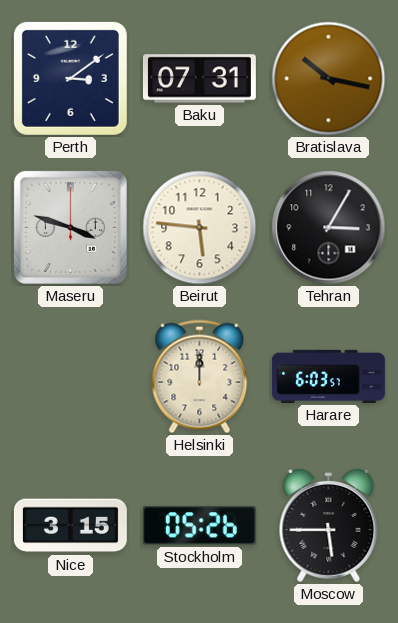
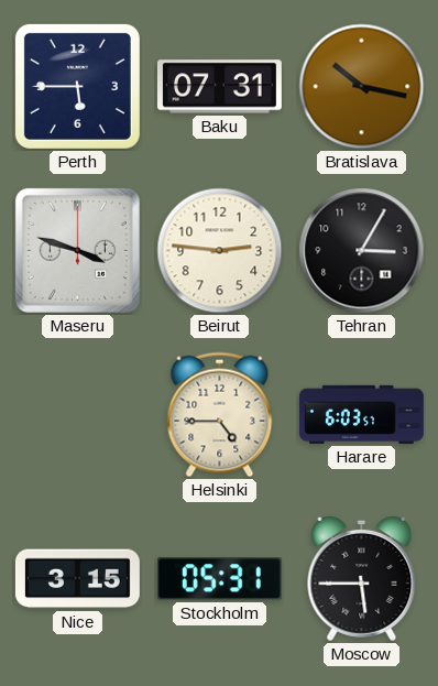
Perth: 3:09 -> 5:45 (77, 86)
Beirut: 5:46 -> 2:46 (220, 251)
Helsinki: 12:00 -> 4:45 (220, 415)
Stockholm: 05:26 -> 05:31 (219, 579)
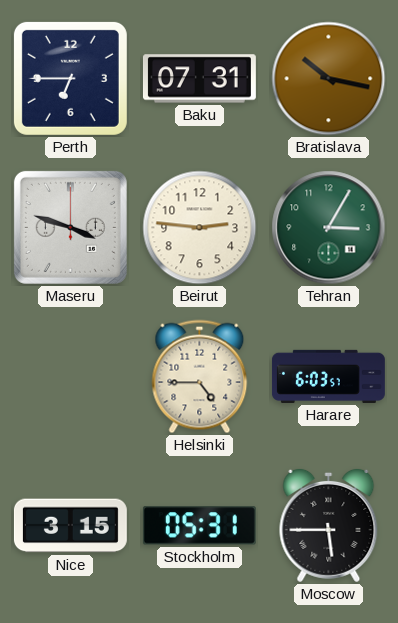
Perth: 5:45 -> 6:45 (70, 78)
Tehran dial: black -> green (329, 228)
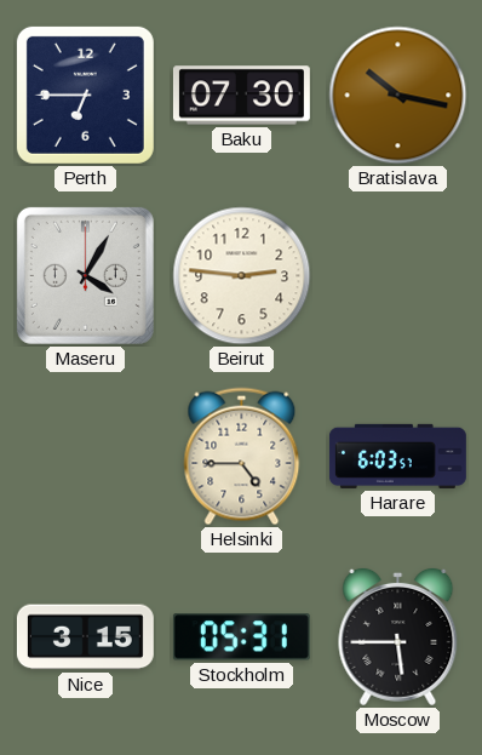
Baku: 07:31 -> 07:30 (241, 96)
Maseru: 3:48 -> 4:05 (85, 275)
Tehran: 3:05 -> none (329, 228)
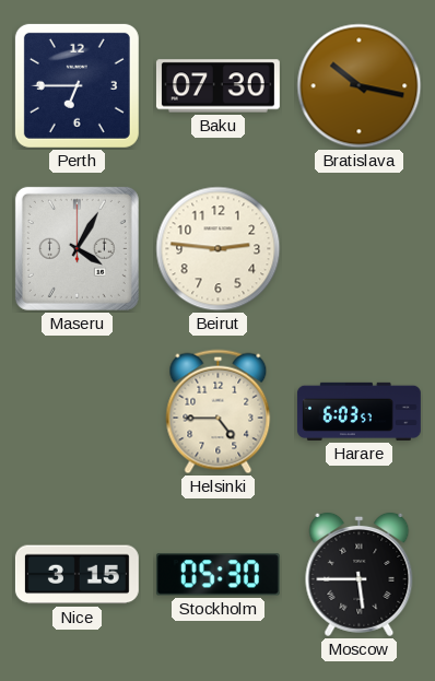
Stockholm: 05:31 -> 05:30 (217, 575)
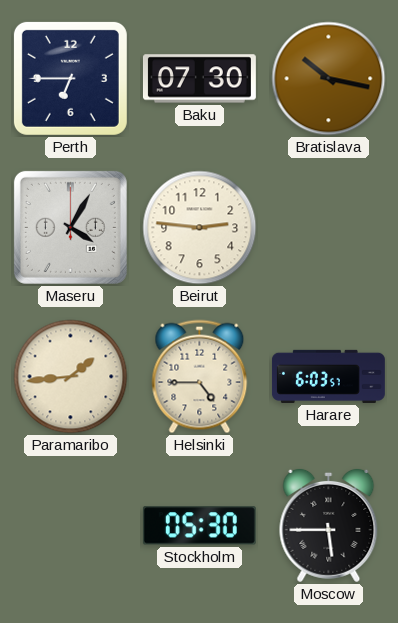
Paramaribo: none -> 1:44 (71, 377)
Nice: 3:15 -> none (77, 575)
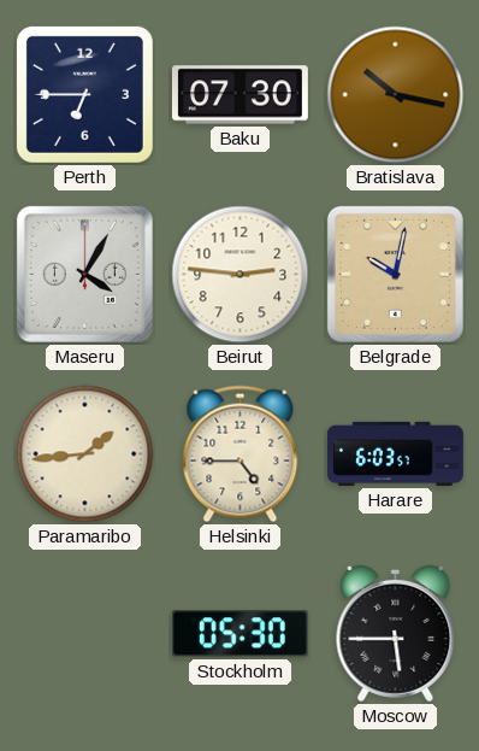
Belgrade: none -> 10:02 (395, 274)
